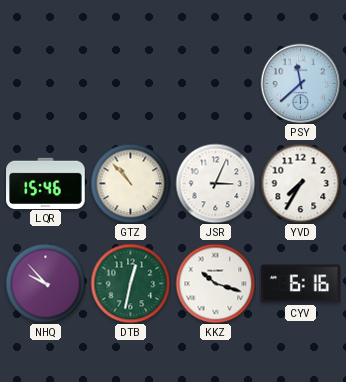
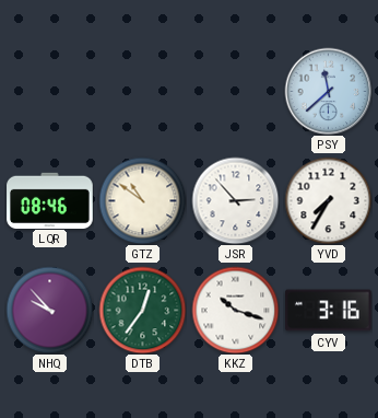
LQR: 15:46 -> 08:46 (50, 200)
GTZ: 10:53 -> 10:51 (142, 200)
JSR: 3:04 -> 2:53 (235, 200)
DTB: 12:32 -> 12:36 (142, 310)
CYV: 6:16 -> 3:16 (329, 311)
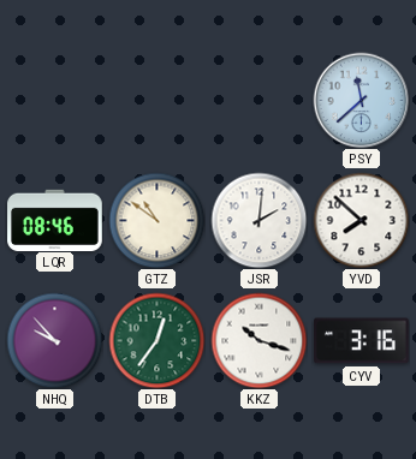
JSR: 2:53 -> 2:01 (258, 220)
YVD: 7:35 -> 7:52 (361, 220)
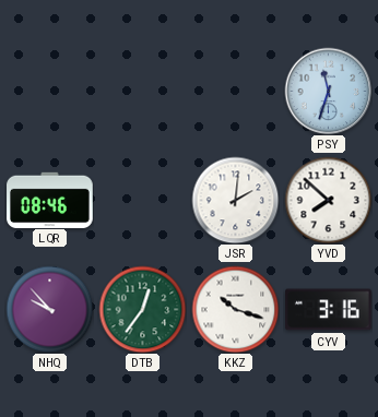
PSY: 11:38 -> 11:33 (328, 91)
GTZ: 10:51 -> none (156, 220)
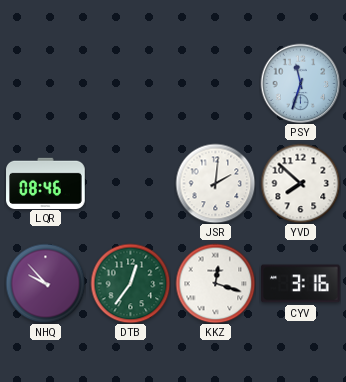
KKZ: 10:18 -> 12:18 (215, 283)
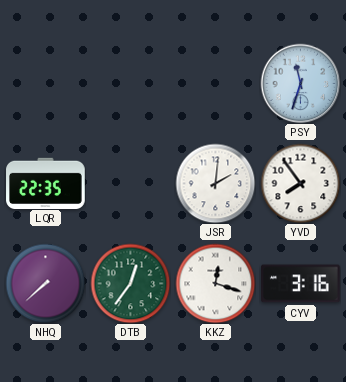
LQR: 08:46 -> 22:35 (46, 183)
YVD: 7:52 -> 7:54 (300, 183)
NHQ: 9:53 -> 7:38 (45, 283)
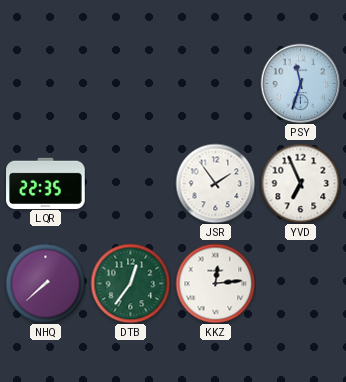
JSR: 2:01 -> 1:54 (215, 183)
YVD: 7:54 -> 6:56 (300, 183)
KKZ: 12:18 -> 12:14 (215, 283)
CYV: 3:16 -> none (301, 284)
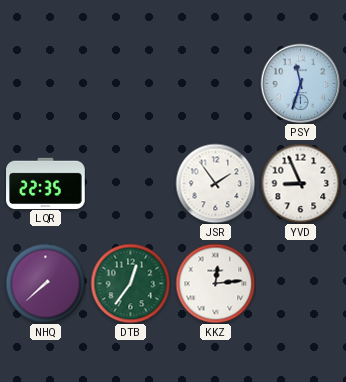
YVD: 6:56 -> 8:56 (300, 183)
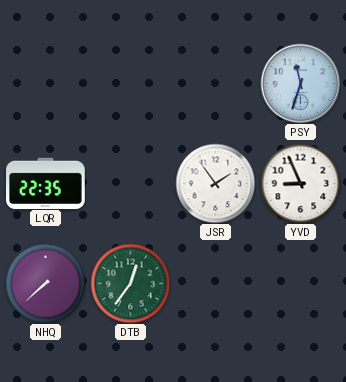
KKZ: 12:14 -> none (215, 283)
